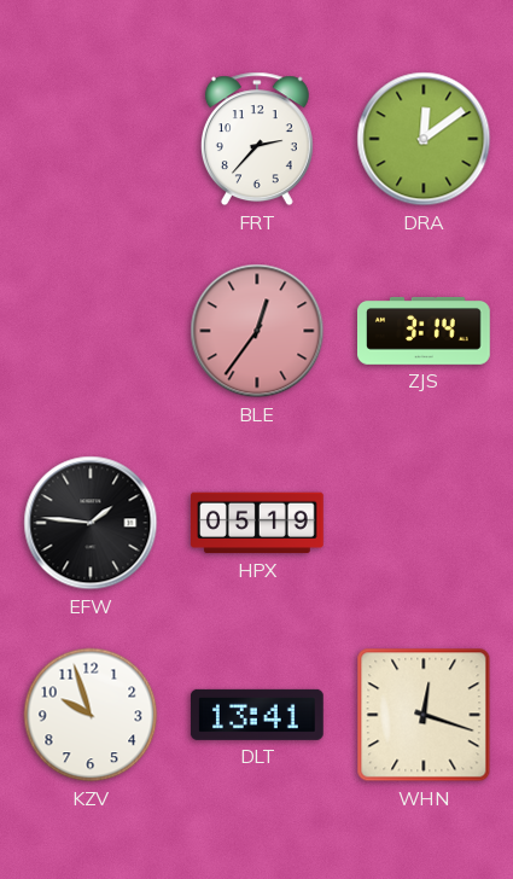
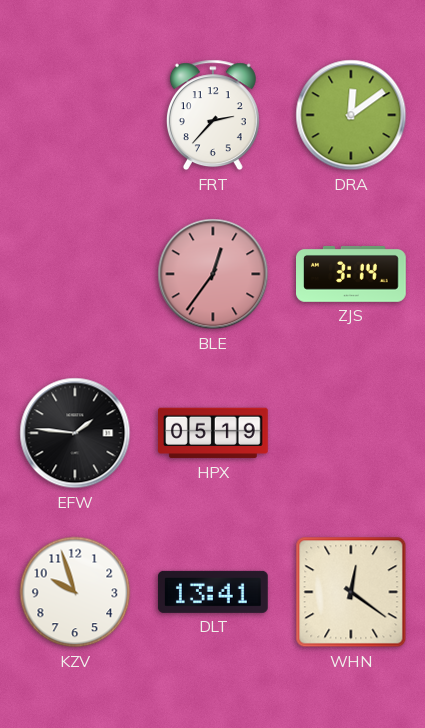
WHN: 12:18 -> 12:21 (351, 592)
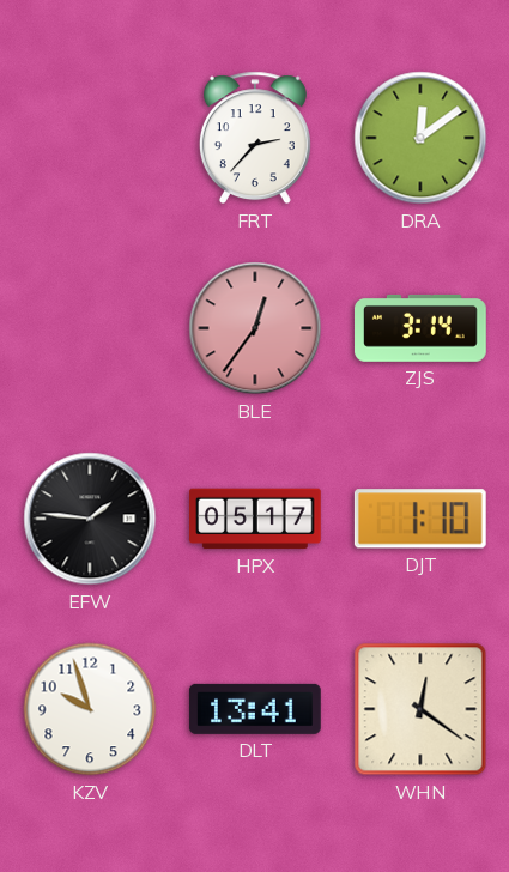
HPX: 05:19 -> 05:17 (256, 519)
DJT: none -> 1:10 (420, 519)
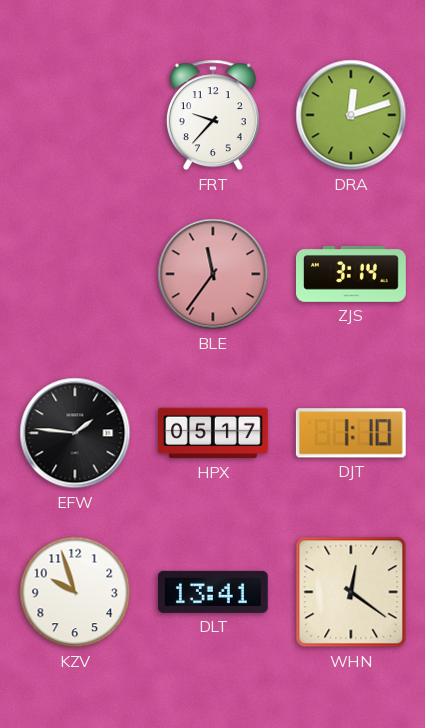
FRT: 2:37 -> 9:37 (213, 115)
DRA: 12:09 -> 12:12 (351, 115)
BLE: 12:36 -> 11:36 (213, 274)
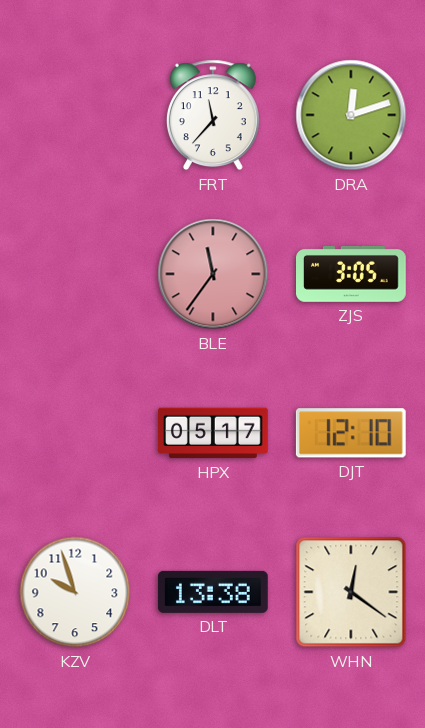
FRT: 9:37 -> 11:37 (213, 115)
ZJS: 3:14 -> 3:05 (352, 274)
EFW: 1:46 -> none (75, 433)
DJT: 1:10 -> 12:10 (351, 433)
DLT: 13:41 -> 13:38 (213, 592)
